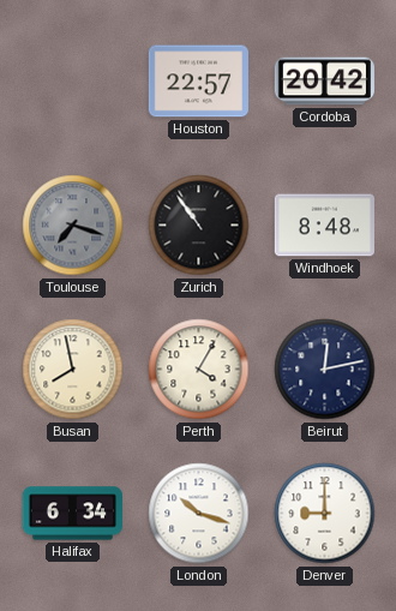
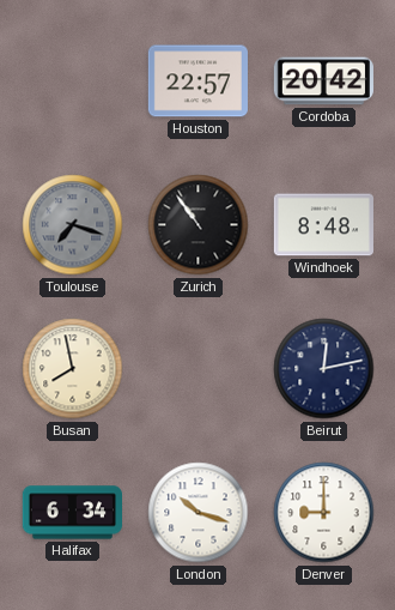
Perth: 4:05 -> none (199, 370)
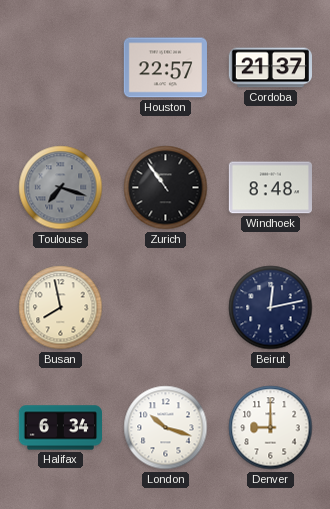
Cordoba: 20:42 -> 21:37 (270, 68)
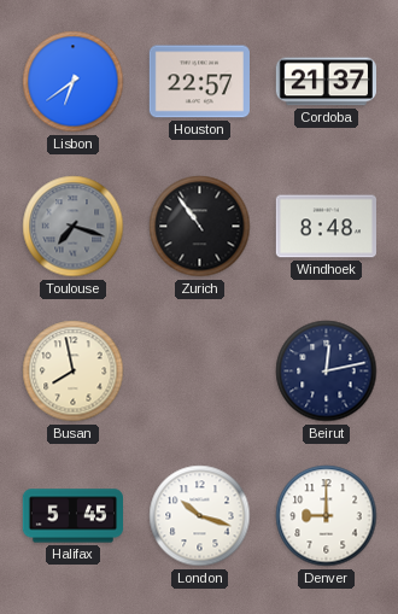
Lisbon: none -> 6:39 (74, 82)
Halifax: 6:34 -> 5:45 (72, 516)
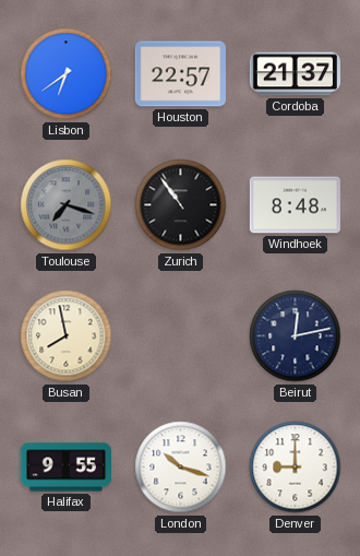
Halifax: 5:45 -> 9:55 (65, 468)
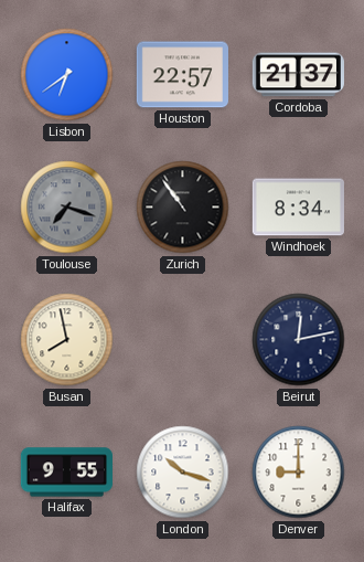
Windhoek: 8:48 -> 8:34 (298, 208)
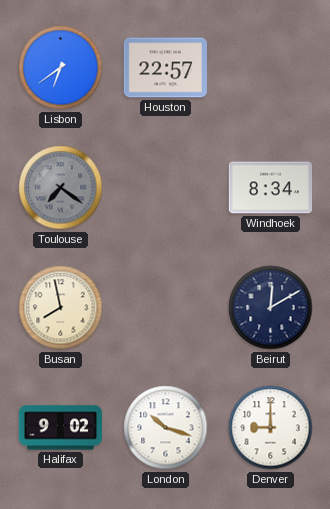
Cordoba: 21:37 -> none (298, 75)
Toulouse: 7:18 -> 7:21 (61, 188)
Zurich: 10:54 -> none (183, 208)
Beirut: 12:13 -> 12:10 (271, 308)
Halifax: 9:55 -> 9:02 (60, 428)
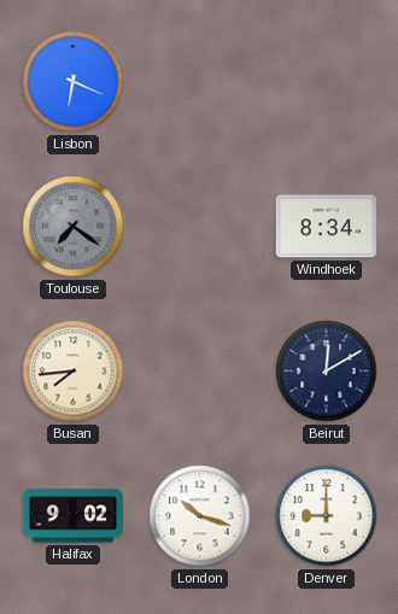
Lisbon: 6:39 -> 6:19 (74, 82)
Houston: 22:57 -> none (165, 68)
Busan: 7:58 -> 7:44 (74, 372)
